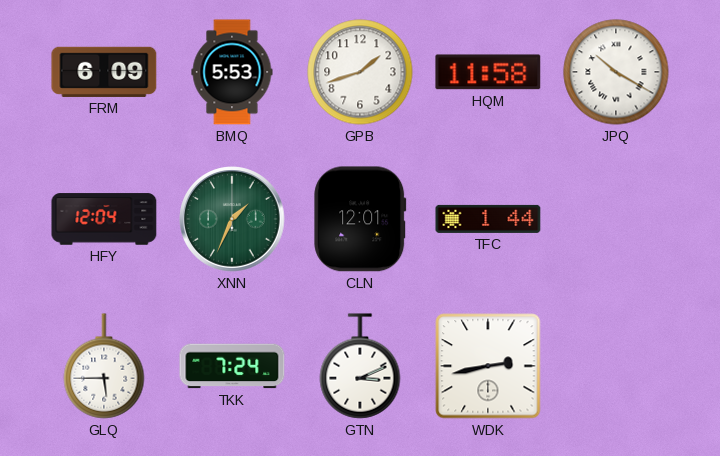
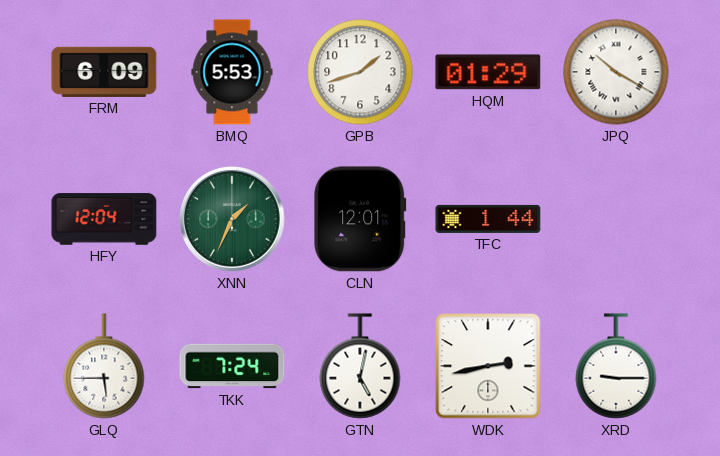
HQM: 11:58 -> 01:29 (488, 72)
GTN: 3:11 -> 5:02 (360, 366)
XRD: none -> 9:15 (616, 366)
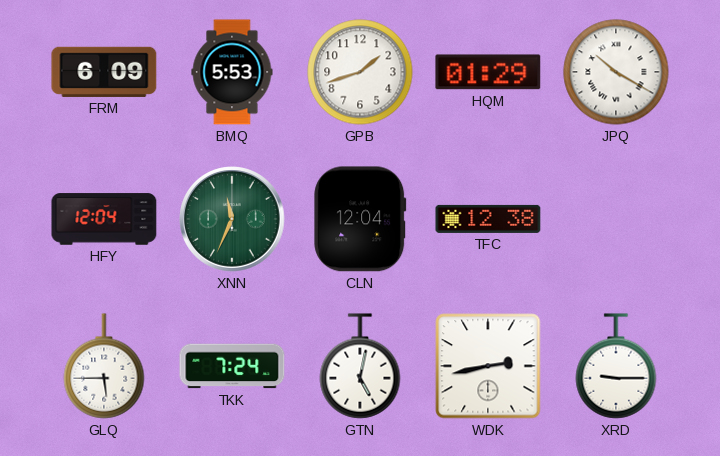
XNN: 1:34 -> 11:34 (232, 219)
CLN: 12:01 -> 12:04 (360, 219)
TFC: 1:44 -> 12:38 (488, 219)
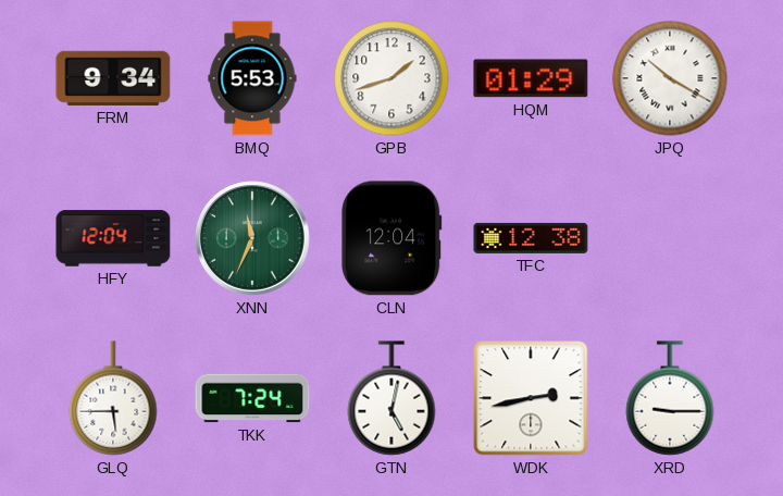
FRM: 6:09 -> 9:34 (113, 78)
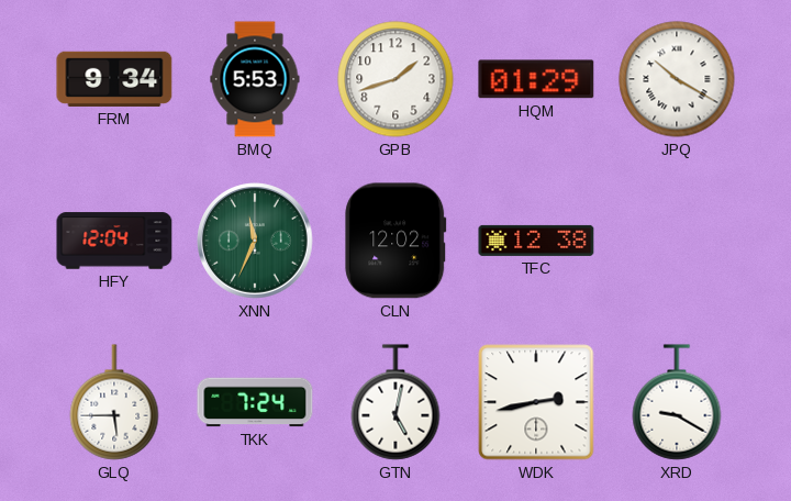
CLN: 12:04 -> 12:02 (396, 241)
XRD: 9:15 -> 9:20 (677, 402)
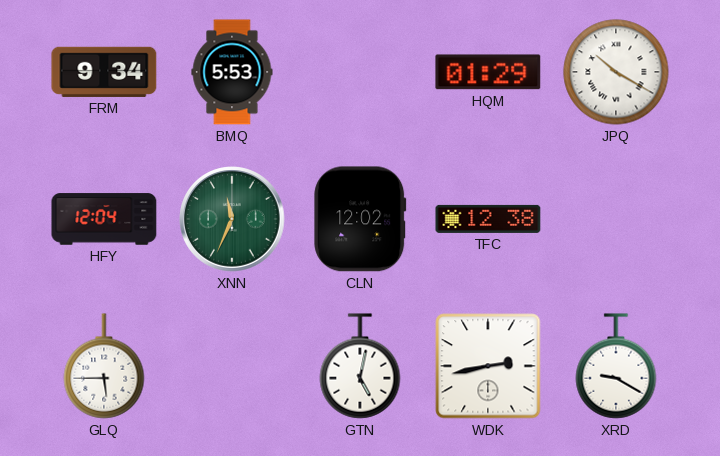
GPB: 1:42 -> none (396, 79)
TKK: 7:24 -> none (255, 402)
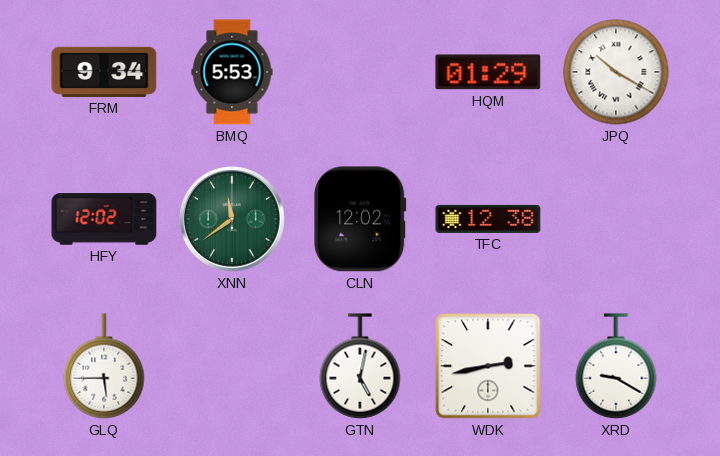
HFY: 12:04 -> 12:02 (104, 219)
XNN: 11:34 -> 11:39 (232, 219)
